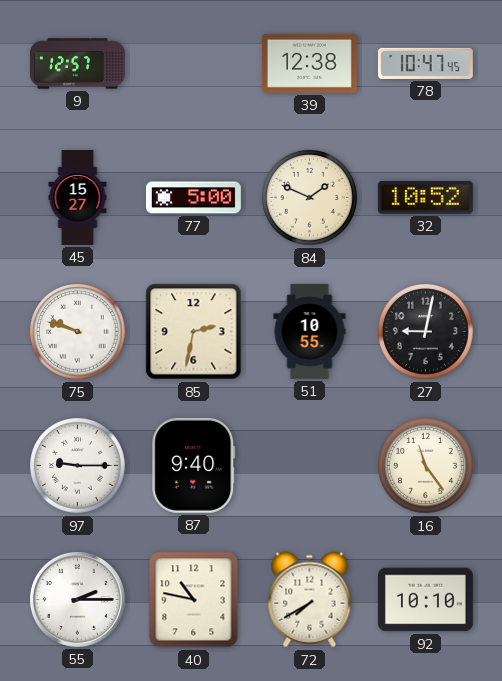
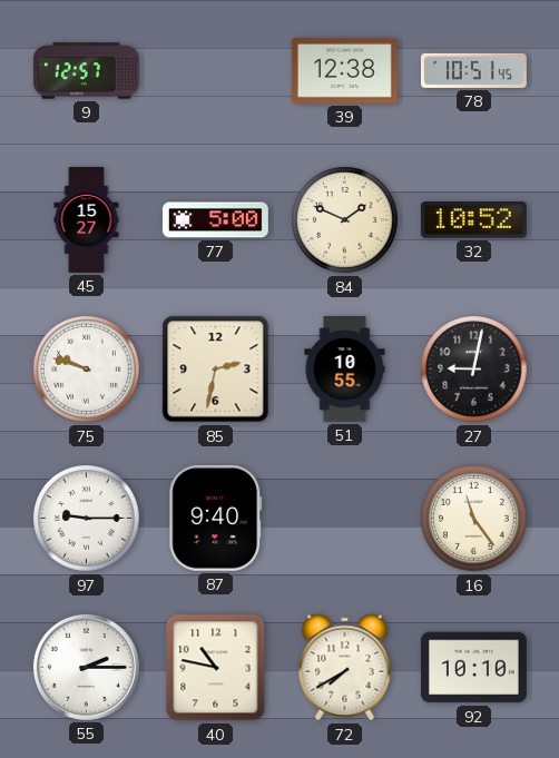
78: 10:47 -> 10:51 (473, 70)
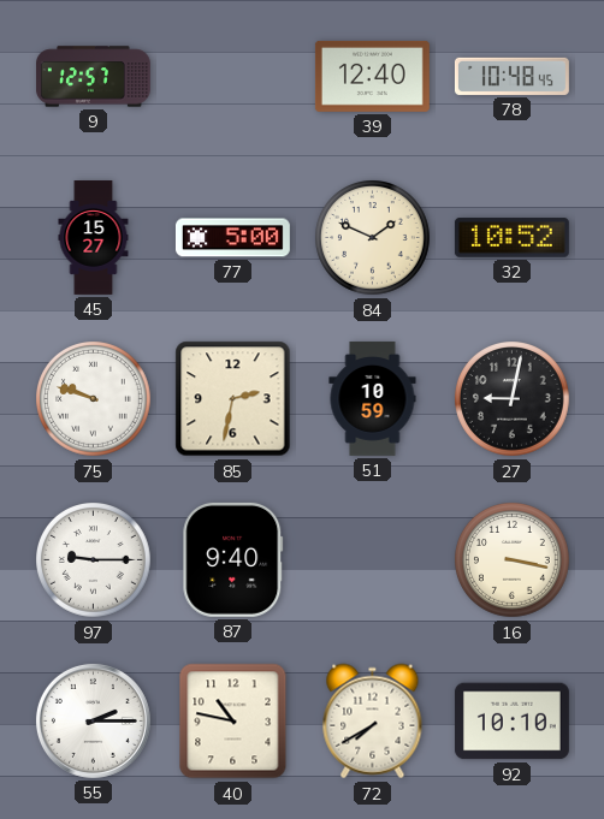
39: 12:38 -> 12:40 (372, 76)
78: 10:51 -> 10:48 (511, 76)
51: 10:55 -> 10:59 (373, 398)
16: 11:24 -> 3:17 (513, 560)
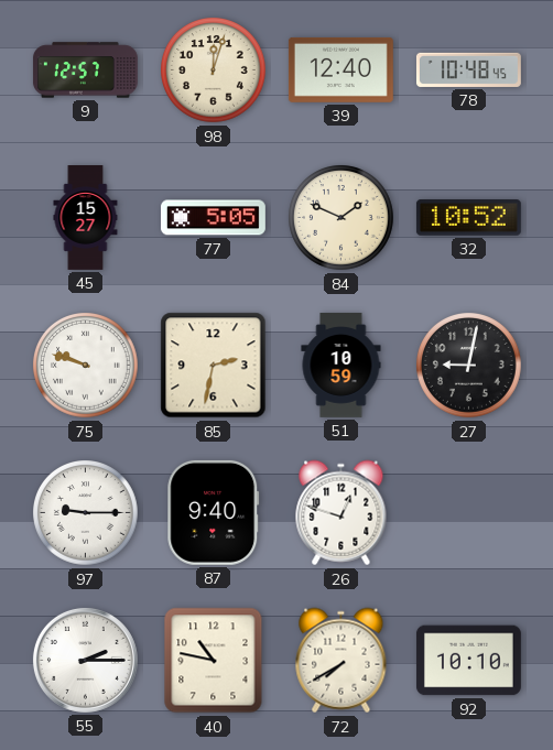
98: none -> 12:03 (214, 70)
77: 5:00 -> 5:05 (213, 218)
26: none -> 12:48 (341, 513)
16: 3:17 -> none (513, 560)
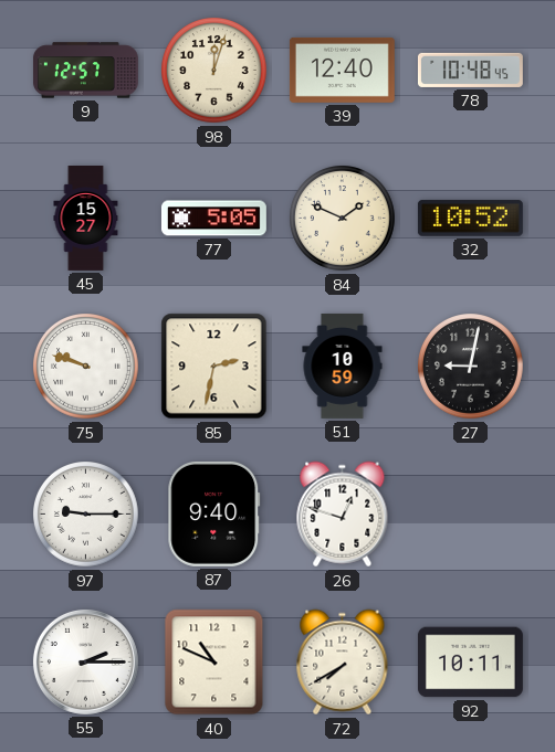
40: 10:47 -> 10:49 (214, 663)
92: 10:10 -> 10:11 (470, 663)
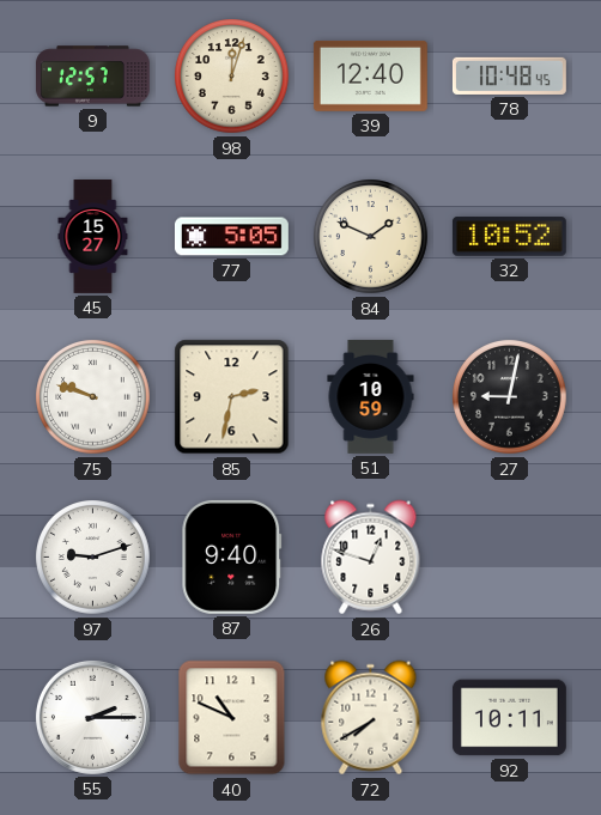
97: 9:15 -> 9:12 (93, 558)
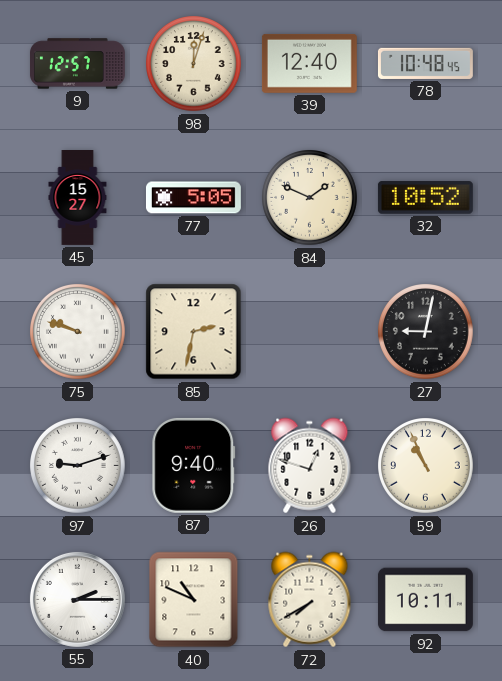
51: 10:59 -> none (371, 396)
59: none -> 10:56 (426, 466)
